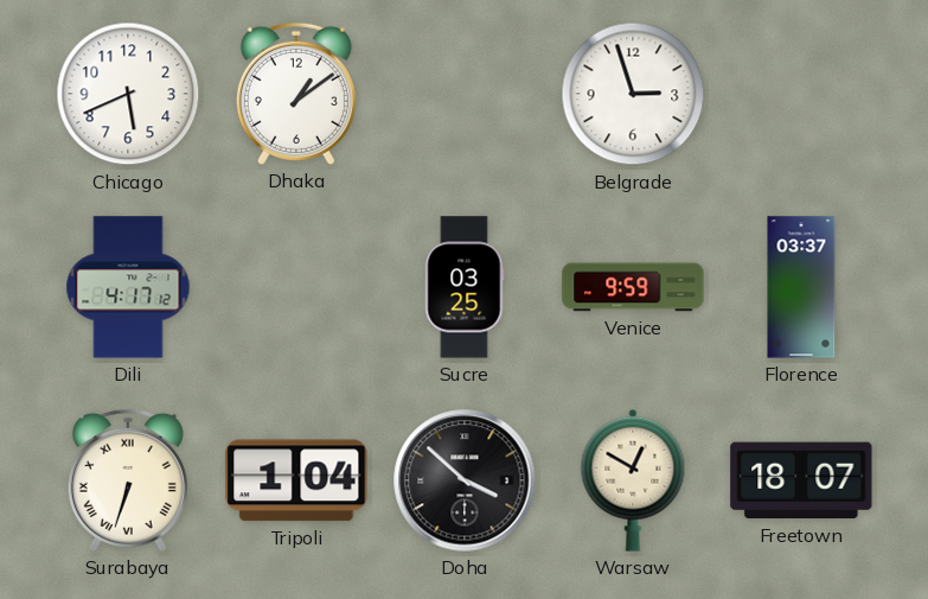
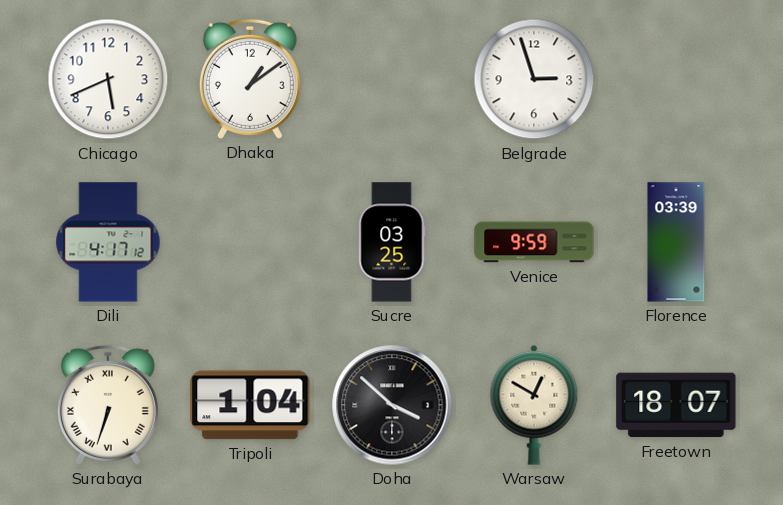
Florence: 03:37 -> 03:39 (676, 242)
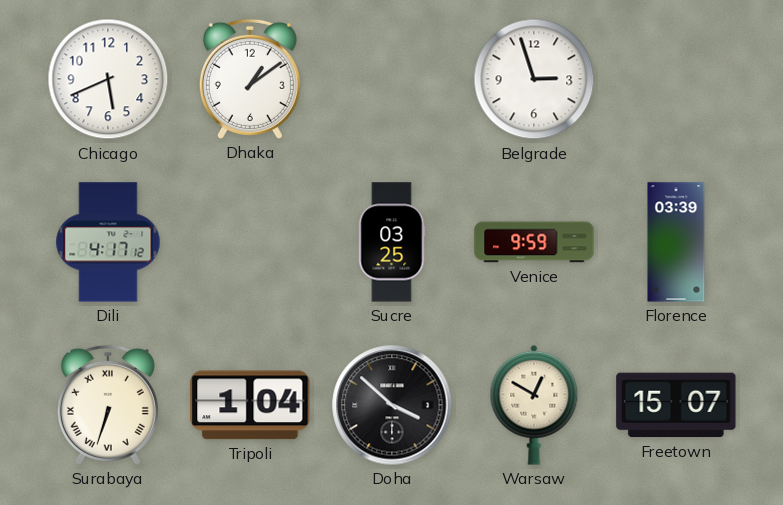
Freetown: 18:07 -> 15:07 (676, 405)
